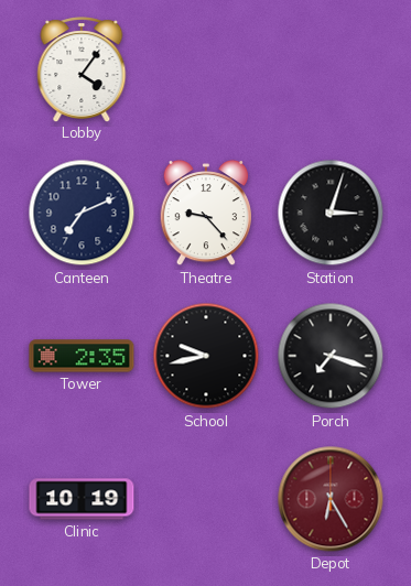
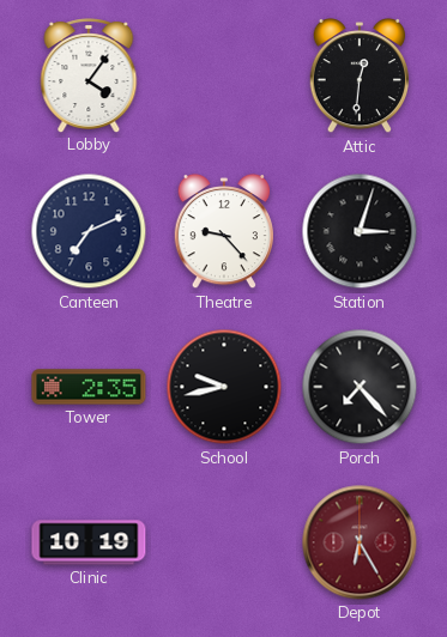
Attic: none -> 12:31 (358, 75)
Porch: 7:18 -> 7:23 (360, 387)
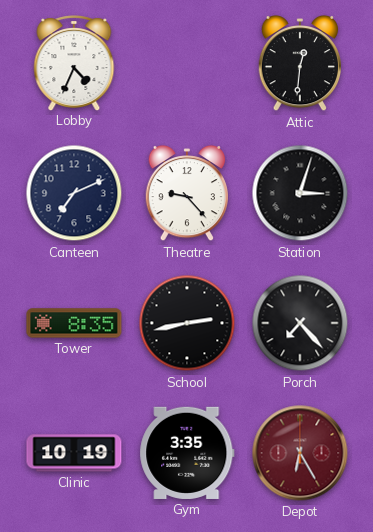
Lobby: 4:06 -> 4:34 (74, 63)
Tower: 2:35 -> 8:35 (74, 323)
School: 9:43 -> 2:43 (187, 323)
Gym: none -> 3:35 (187, 453)
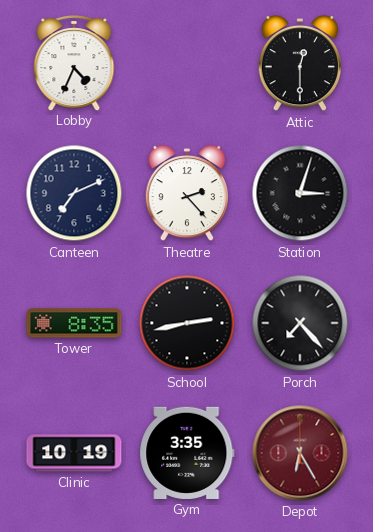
Attic: 12:31 -> 12:30 (299, 63)
Theatre: 9:23 -> 2:23 (186, 193)
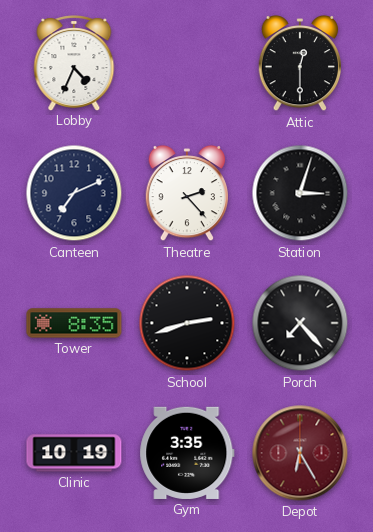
School: 2:43 -> 2:42 (187, 323)
